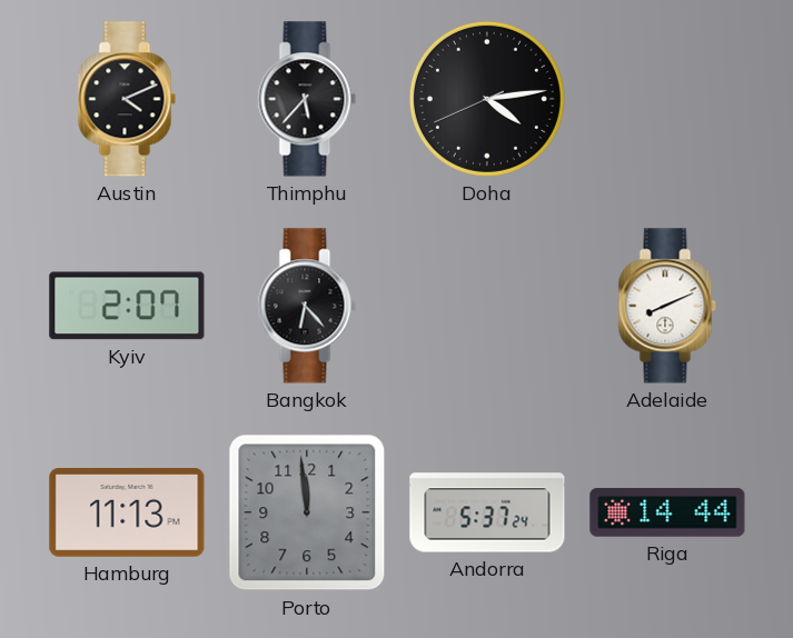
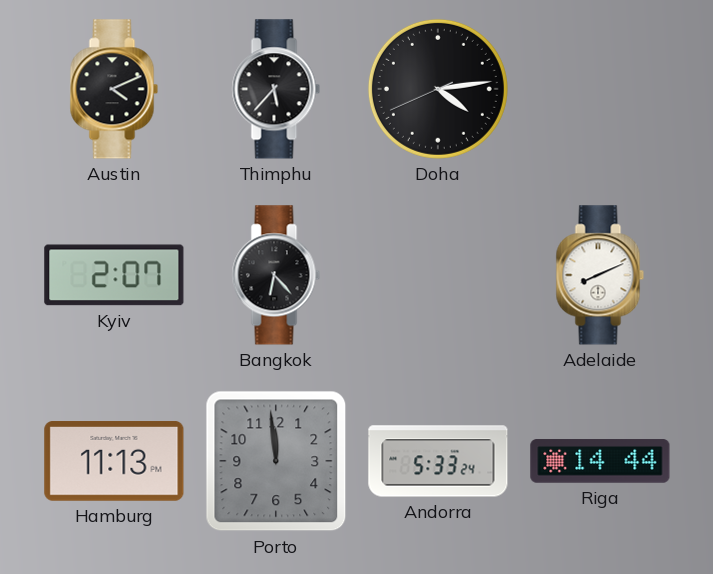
Andorra: 5:37 -> 5:33 (438, 461)
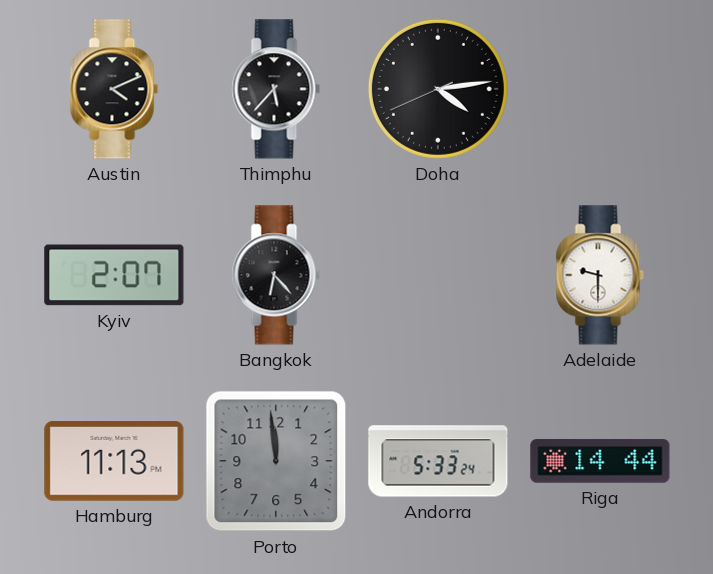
Adelaide: 8:11 -> 9:30 (600, 275)
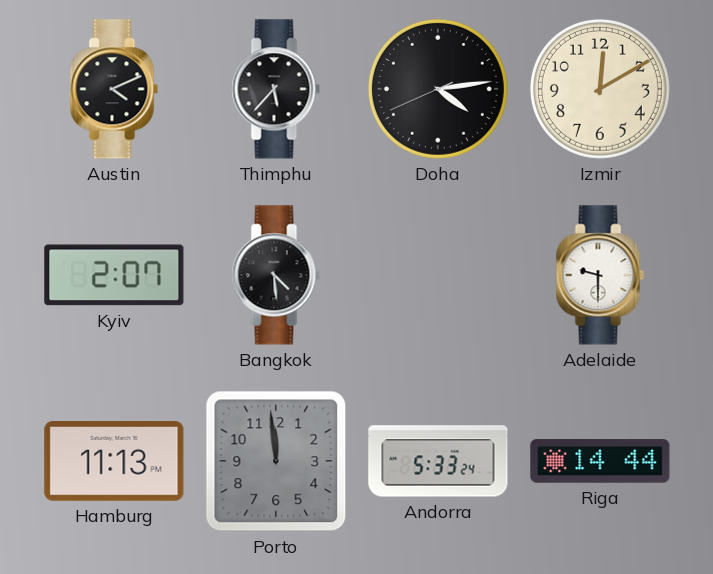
Izmir: none -> 12:10 (600, 89)
Bangkok: 6:23 -> 4:29 (276, 275)
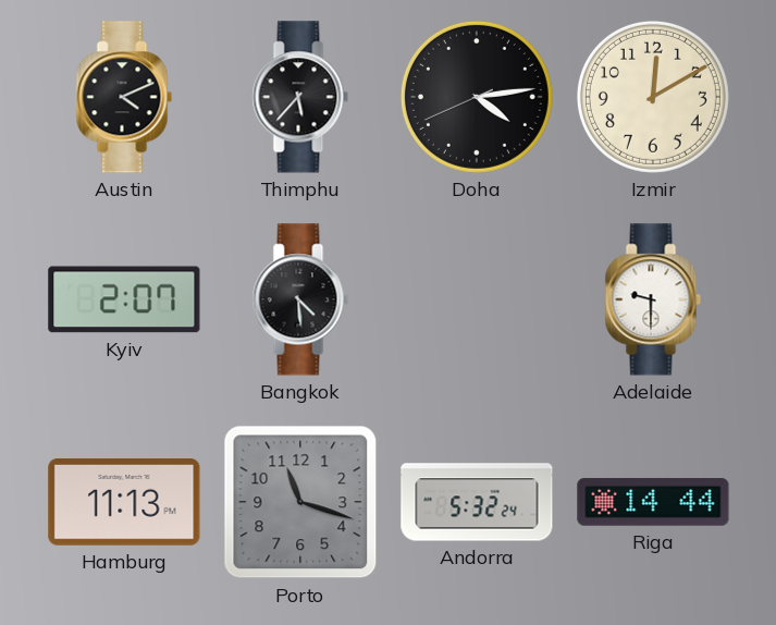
Porto: 11:59 -> 11:18 (300, 502)
Andorra: 5:33 -> 5:32 (477, 502)
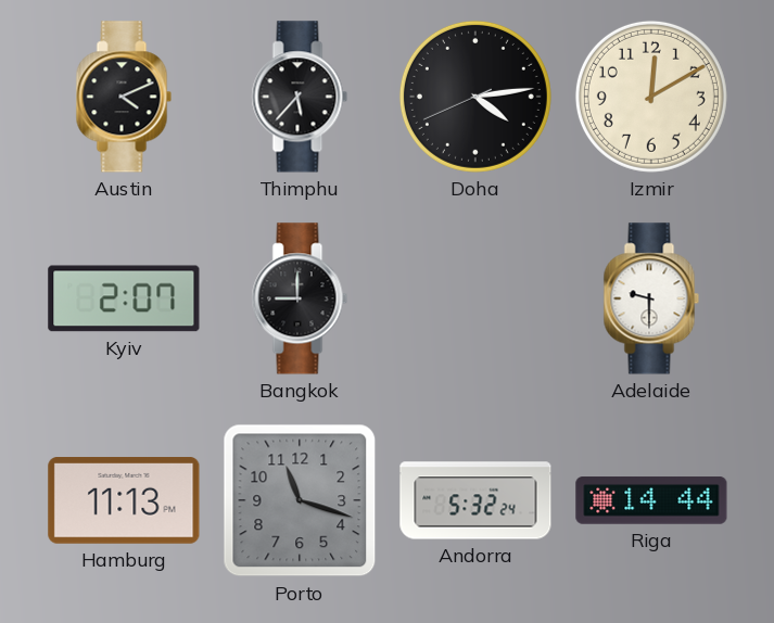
Bangkok: 4:29 -> 9:00 (300, 298)
